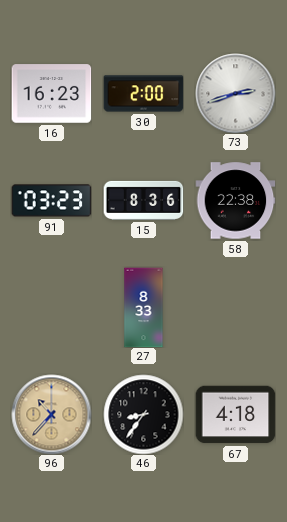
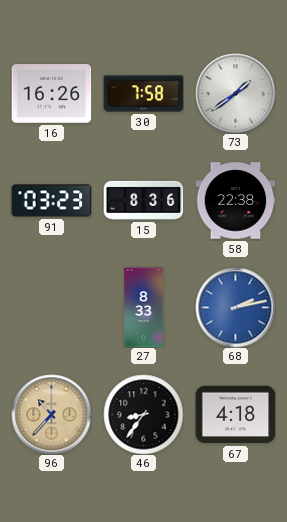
16: 16:23 -> 16:26 (51, 94)
30: 2:00 -> 7:58 (143, 94)
73: 2:42 -> 1:39 (235, 93)
68: none -> 2:13 (235, 307)
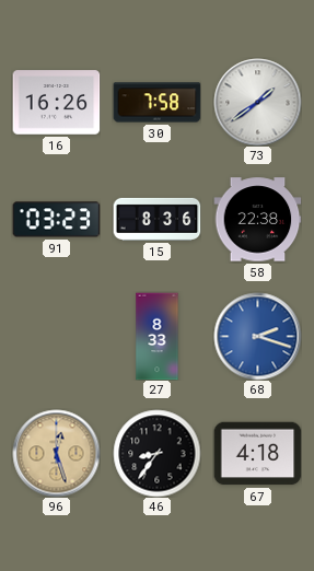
68: 2:13 -> 2:18 (257, 336)
96: 10:37 -> 12:27 (56, 453)
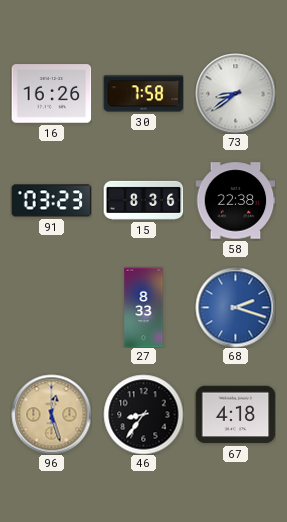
73: 1:39 -> 8:39 (235, 93)
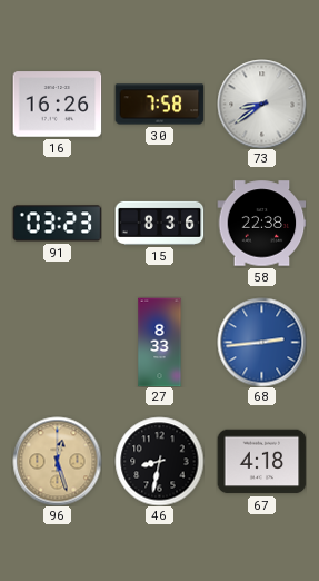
68: 2:18 -> 2:44 (261, 342)
46: 8:36 -> 8:32 (159, 461)
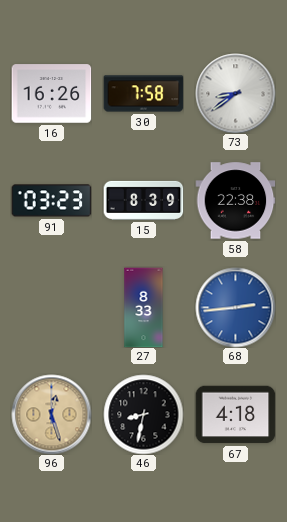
15: 8:36 -> 8:39 (143, 200)
